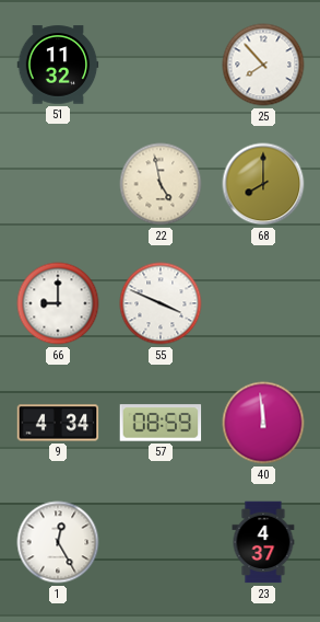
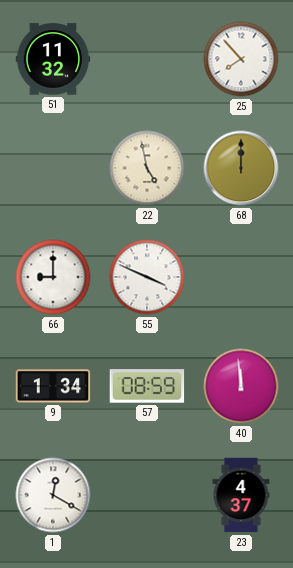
68: 8:00 -> 12:00 (241, 168)
9: 4:34 -> 1:34 (53, 386)
1: 12:25 -> 12:20 (53, 495)
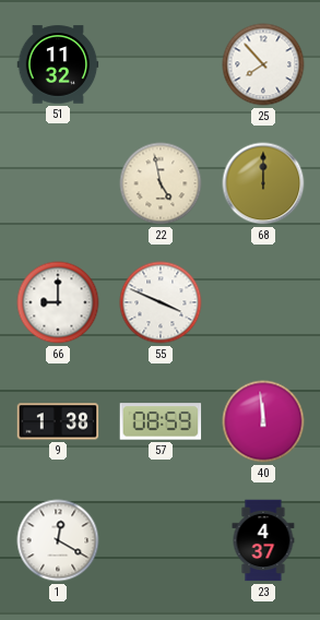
9: 1:34 -> 1:38 (58, 421)
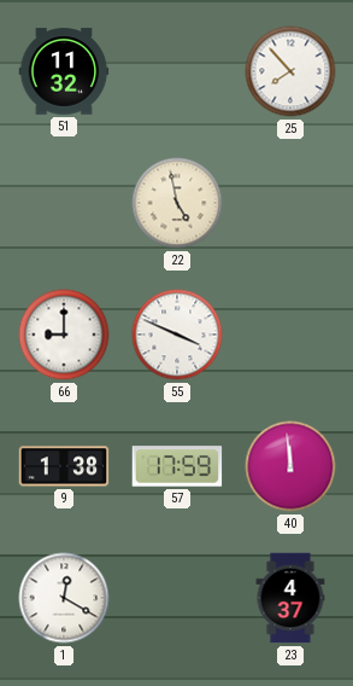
68: 12:00 -> none (263, 183)
57: 08:59 -> 17:59 (177, 466)
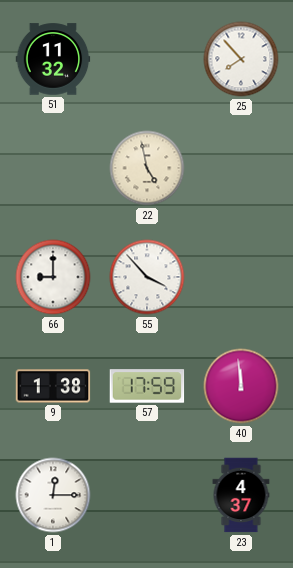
55: 3:49 -> 3:53 (147, 277)
1: 12:20 -> 12:15 (53, 495)
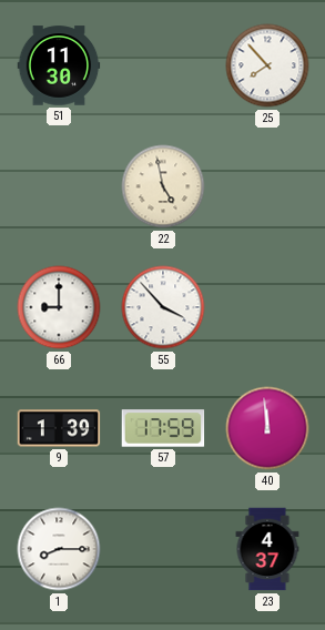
51: 11:32 -> 11:30 (59, 65)
9: 1:38 -> 1:39 (59, 428)
1: 12:15 -> 8:15 (59, 549)
